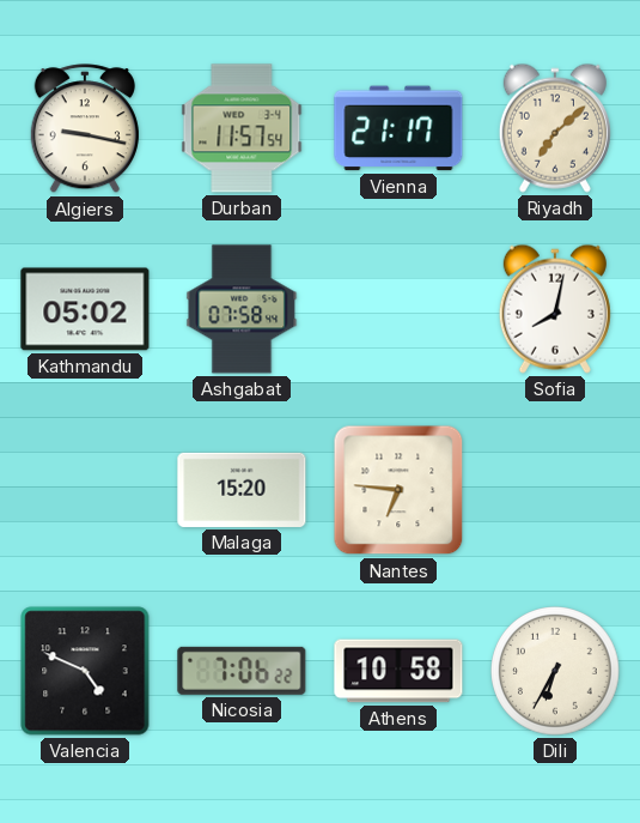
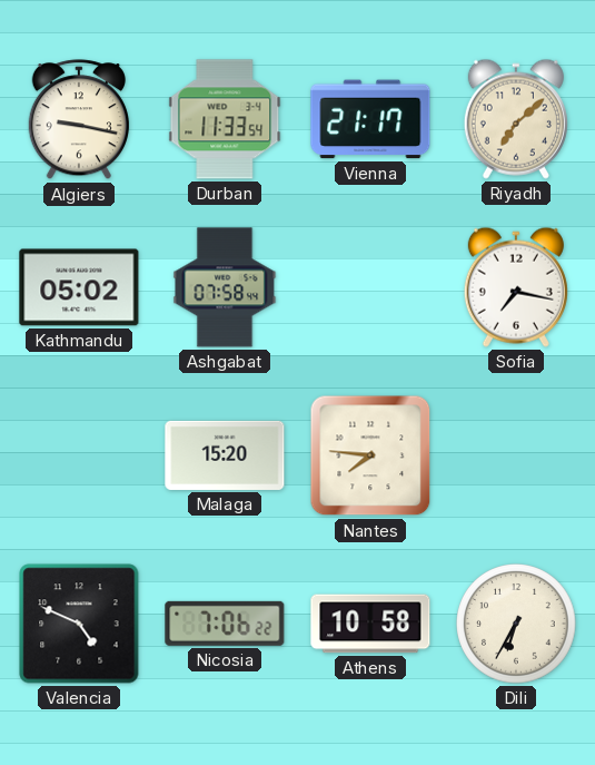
Durban: 11:57 -> 11:33 (225, 119)
Sofia: 8:02 -> 7:17 (516, 287)
Nantes: 6:46 -> 7:46 (370, 455)
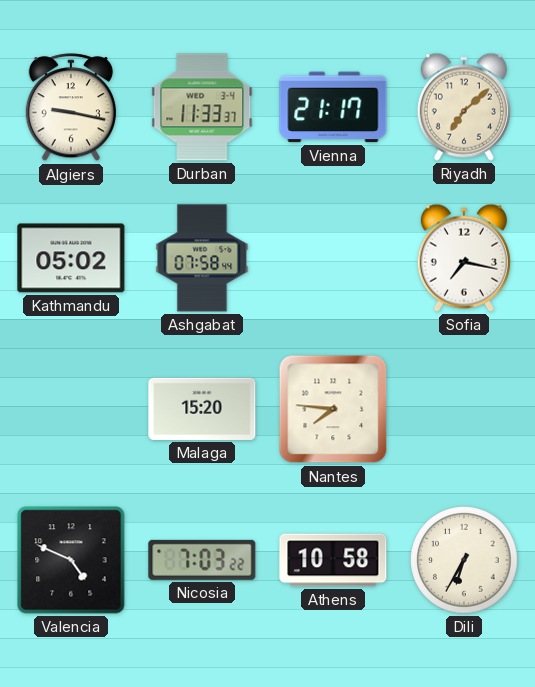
Durban: 11:33:54 -> 11:33:37 (202, 107)
Nicosia: 7:06 -> 7:03 (202, 560)
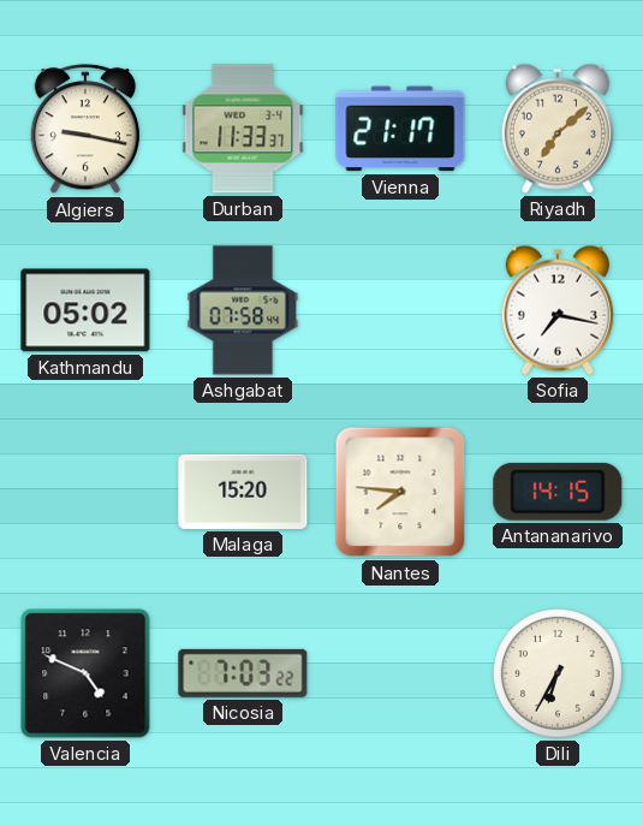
Antananarivo: none -> 14:15 (558, 492)
Athens: 10:58 -> none (333, 560)
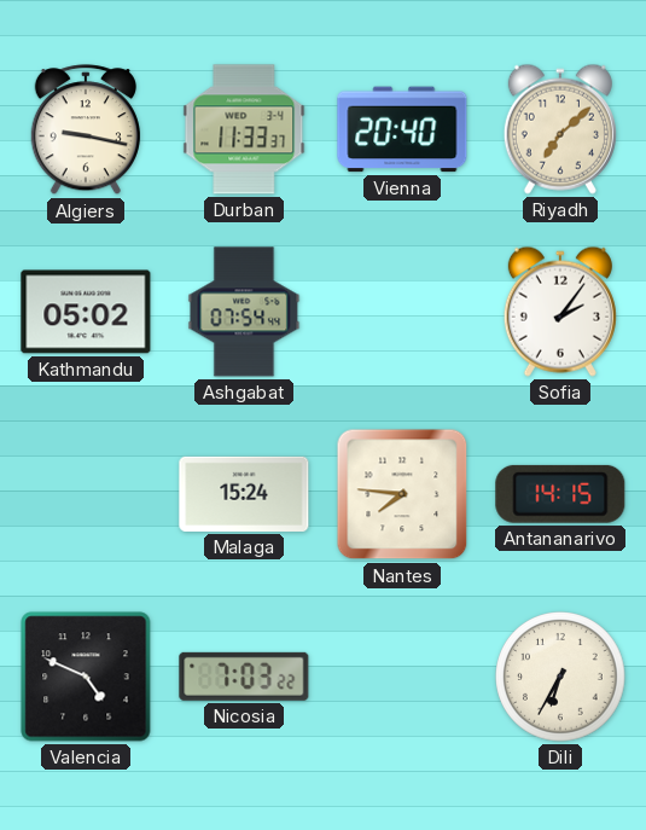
Vienna: 21:17 -> 20:40 (402, 129)
Ashgabat: 07:58 -> 07:54 (244, 312)
Sofia: 7:17 -> 2:06 (560, 312)
Malaga: 15:20 -> 15:24 (244, 494)
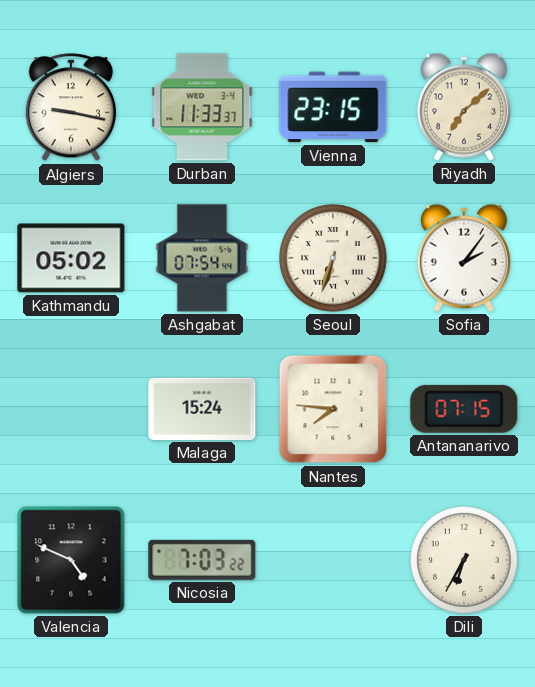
Vienna: 20:40 -> 23:15 (333, 107)
Seoul: none -> 6:33 (333, 258)
Antananarivo: 14:15 -> 07:15 (464, 409)
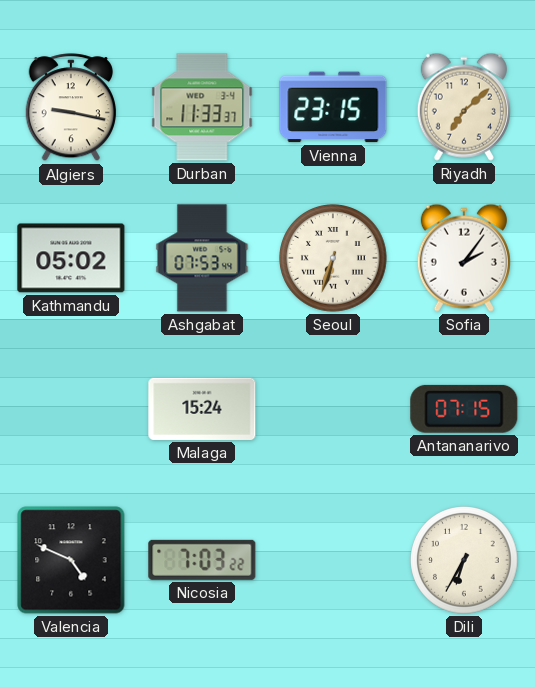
Ashgabat: 07:54 -> 07:53 (202, 258)
Nantes: 7:46 -> none (333, 409)
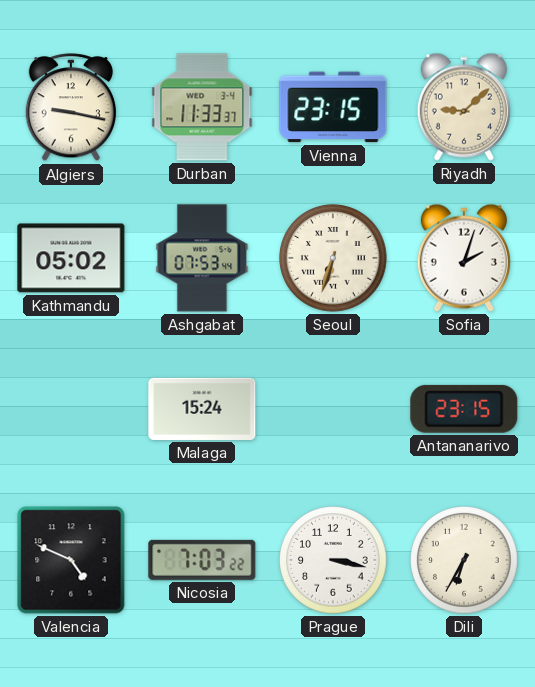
Riyadh: 7:08 -> 9:08 (464, 107)
Sofia: 2:06 -> 2:03 (464, 258)
Antananarivo: 07:15 -> 23:15 (464, 409)
Prague: none -> 3:17 (333, 560)
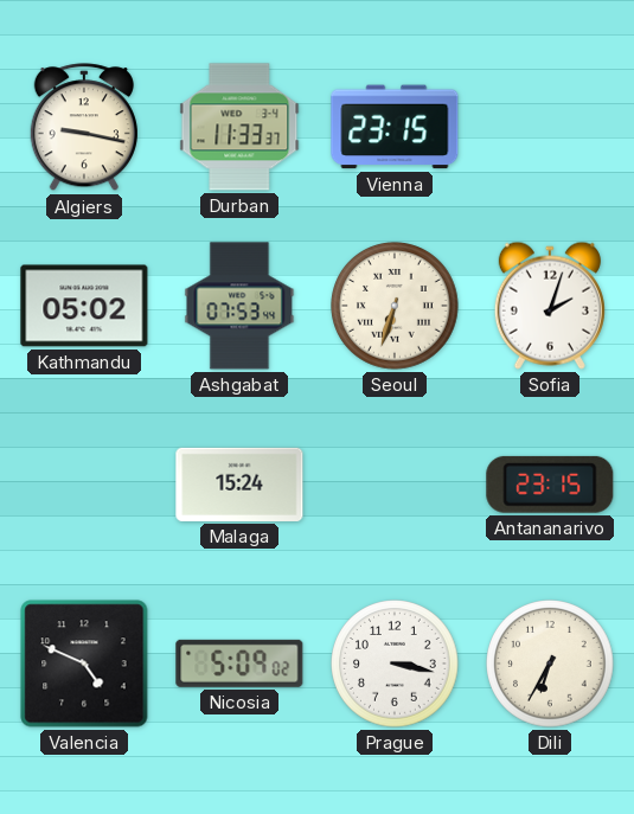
Riyadh: 9:08 -> none (464, 107)
Nicosia: 7:03 -> 5:09 (239, 664)
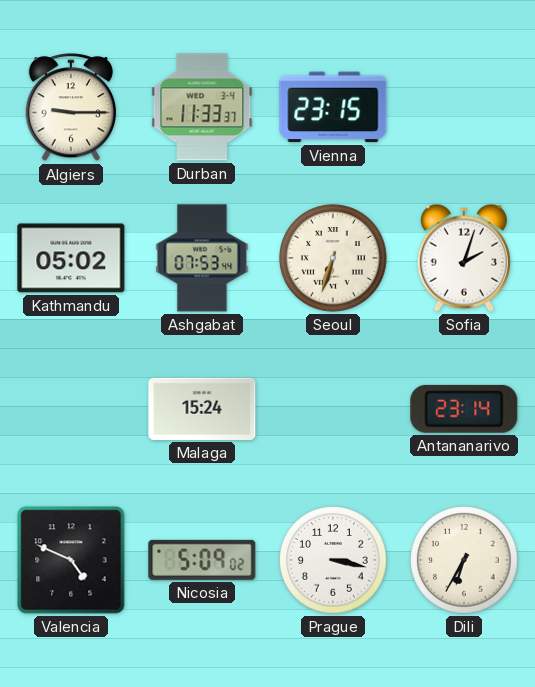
Algiers: 9:17 -> 9:15 (71, 108)
Antananarivo: 23:15 -> 23:14 (464, 409)
